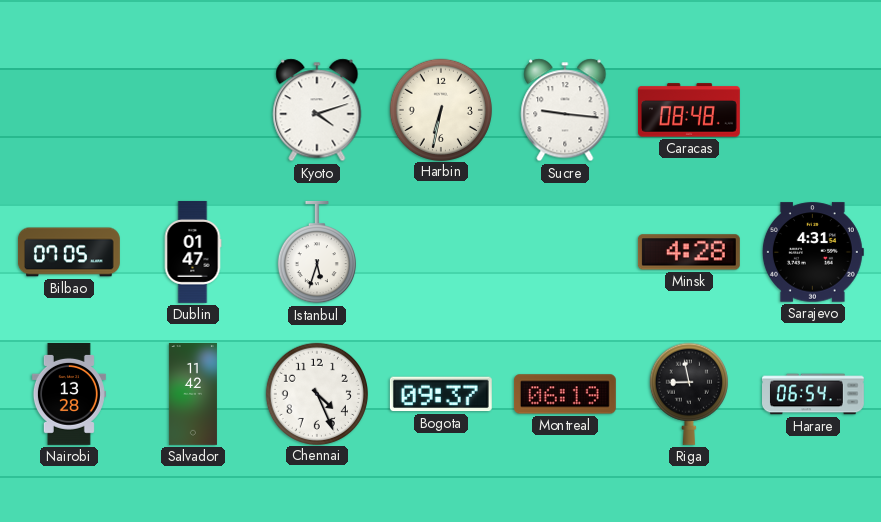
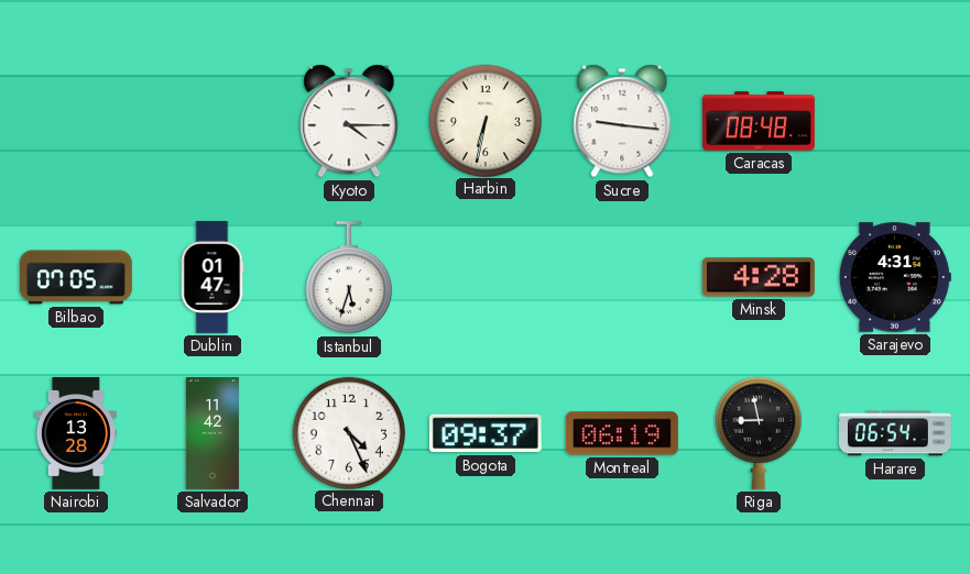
Kyoto: 4:12 -> 4:15 (349, 121)
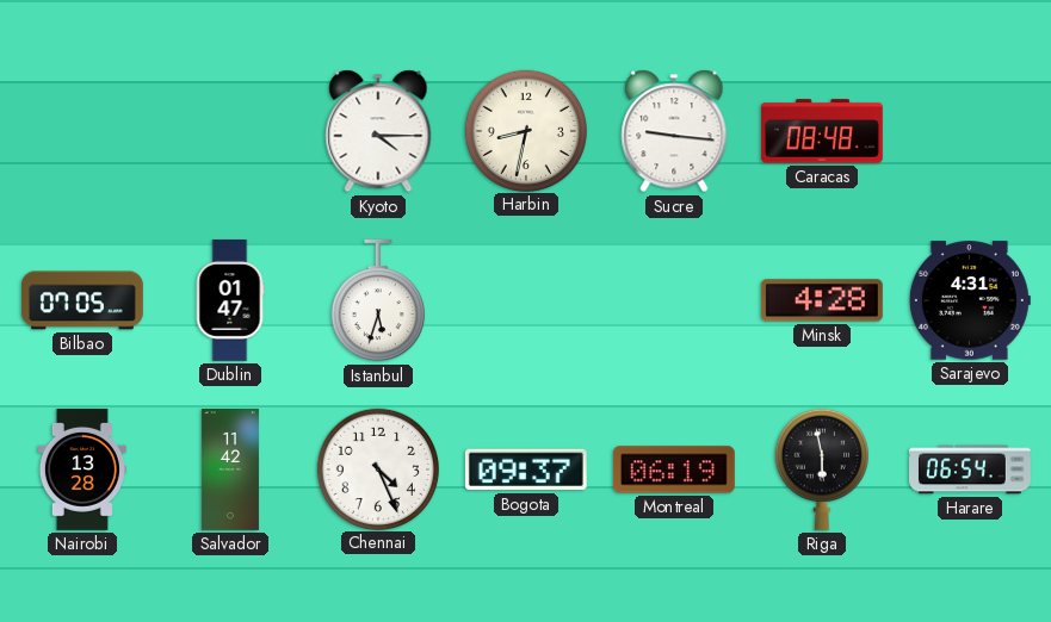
Harbin: 6:32 -> 8:32 (525, 130)
Riga: 8:58 -> 5:58 (822, 469)
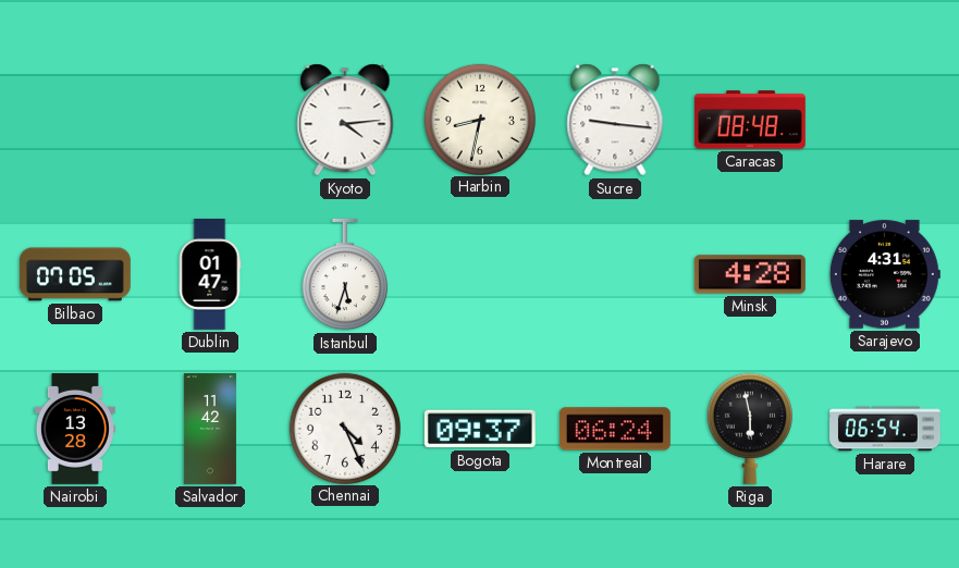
Kyoto: 4:15 -> 4:14 (345, 120)
Montreal: 06:19 -> 06:24 (615, 429)
